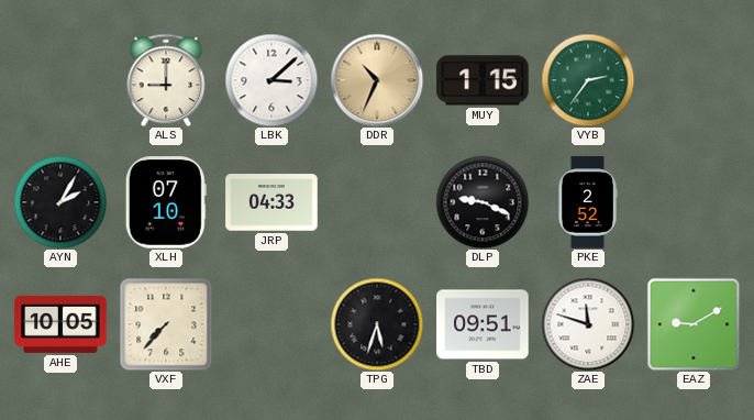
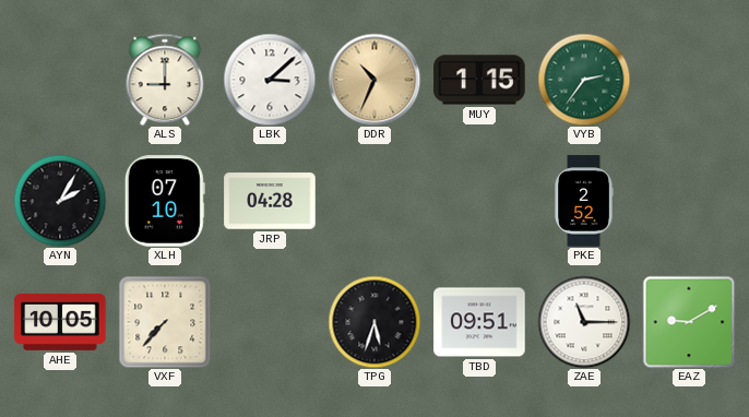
JRP: 04:33 -> 04:28 (270, 201)
DLP: 9:19 -> none (483, 202)
ZAE: 11:48 -> 11:15 (584, 322)
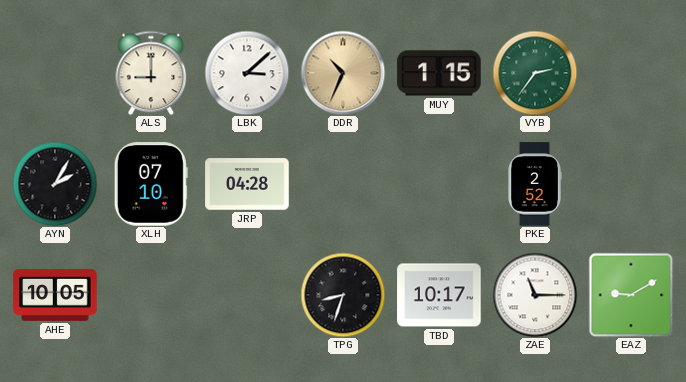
VXF: 7:37 -> none (165, 322)
TPG: 5:33 -> 8:33 (343, 295)
TBD: 09:51 -> 10:17 (439, 295)
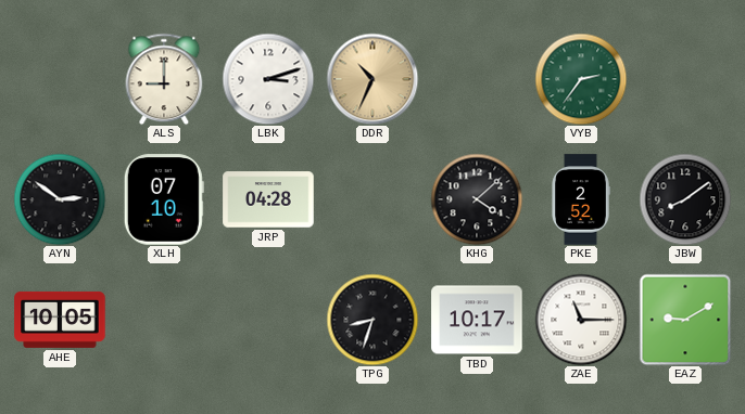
LBK: 3:08 -> 3:12 (268, 79)
MUY: 1:15 -> none (439, 73)
AYN: 2:05 -> 2:51 (60, 199)
KHG: none -> 4:08 (477, 199)
JBW: none -> 8:09 (685, 199)
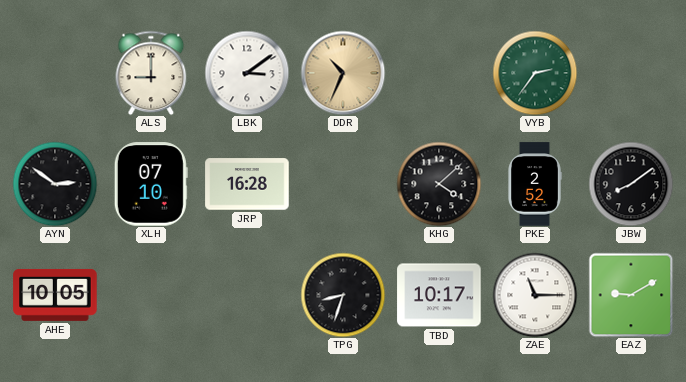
LBK: 3:12 -> 3:09 (247, 73)
JRP: 04:28 -> 16:28 (247, 184)
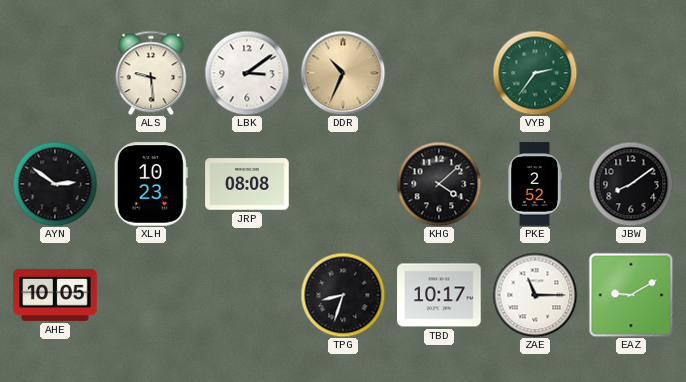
ALS: 9:00 -> 9:29 (151, 73)
XLH: 07:10 -> 10:23 (151, 184)
JRP: 16:28 -> 08:08 (247, 184)
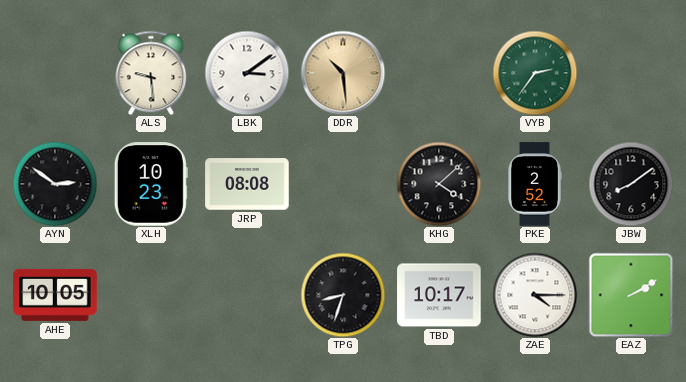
DDR: 10:34 -> 10:29 (343, 73)
ZAE: 11:15 -> 4:15 (535, 295)
EAZ: 9:10 -> 2:10 (631, 295)
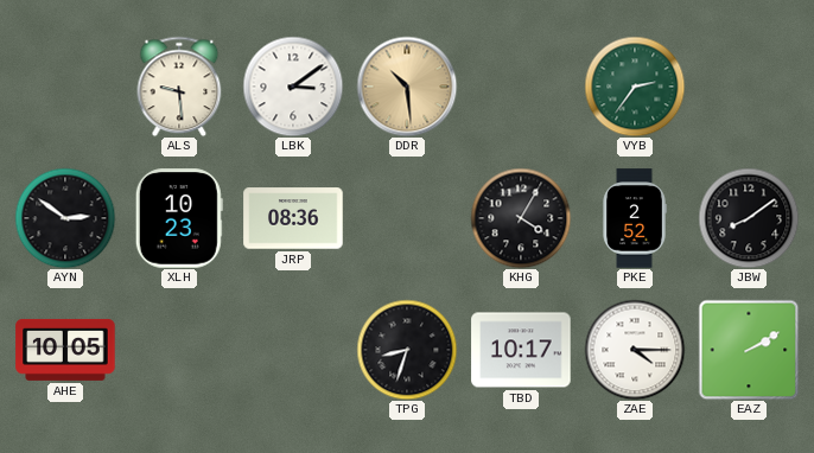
JRP: 08:08 -> 08:36 (293, 218)
KHG: 4:08 -> 4:05 (521, 218)
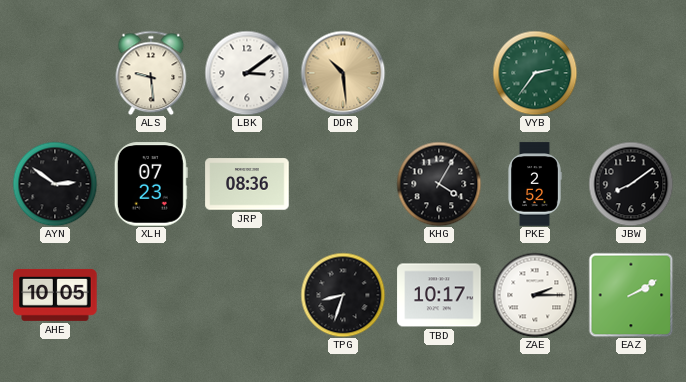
XLH: 10:23 -> 07:23 (151, 184)
ZAE: 4:15 -> 2:15 (535, 295)
